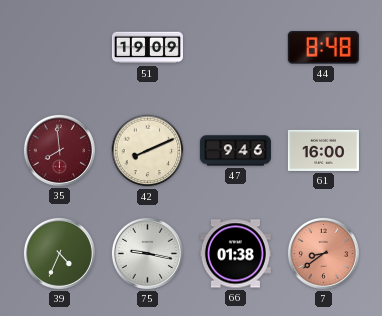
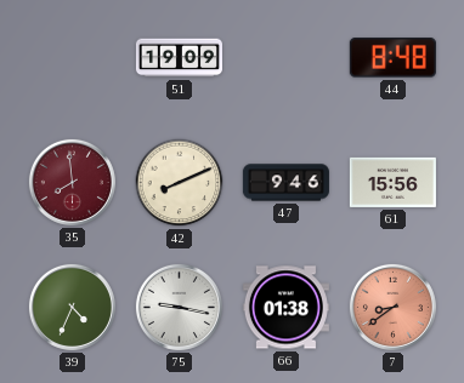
61: 16:00 -> 15:56 (392, 182)
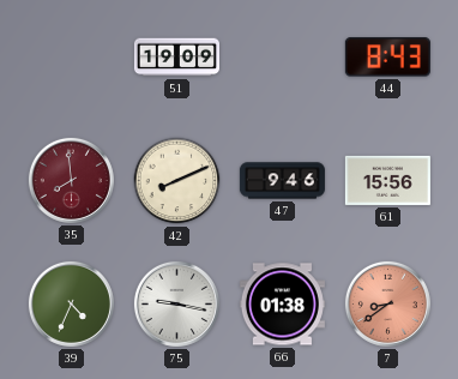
44: 8:48 -> 8:43 (387, 58)
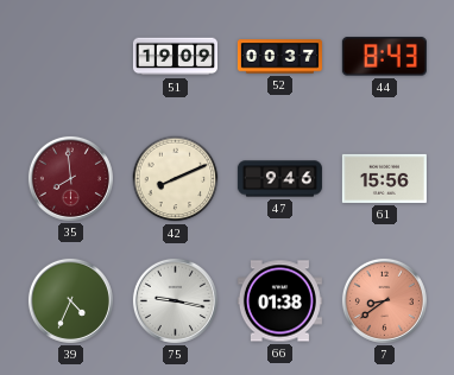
52: none -> 00:37 (279, 57)
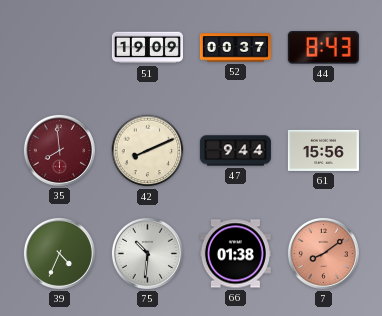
47: 9:46 -> 9:44 (235, 151)
75: 9:17 -> 10:31 (147, 253)
7: 8:39 -> 8:09 (323, 253)
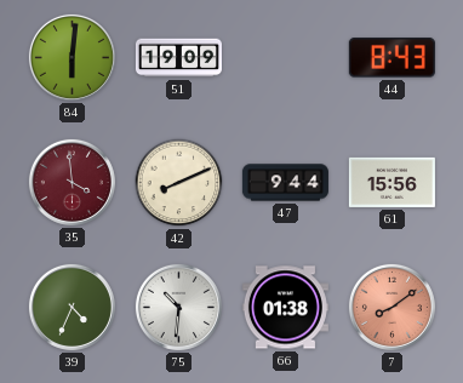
84: none -> 6:01 (72, 57)
52: 00:37 -> none (235, 48)
35: 7:59 -> 3:59 (72, 182)
